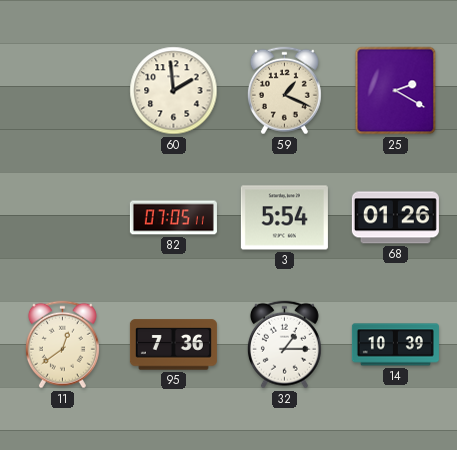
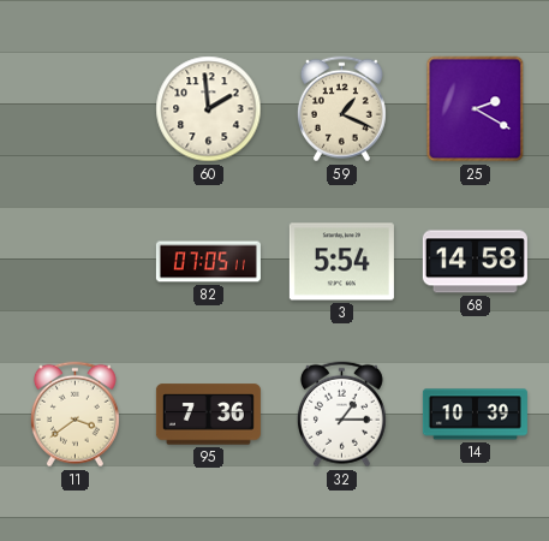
68: 01:26 -> 14:58 (475, 262)
11: 12:39 -> 3:39 (74, 415)
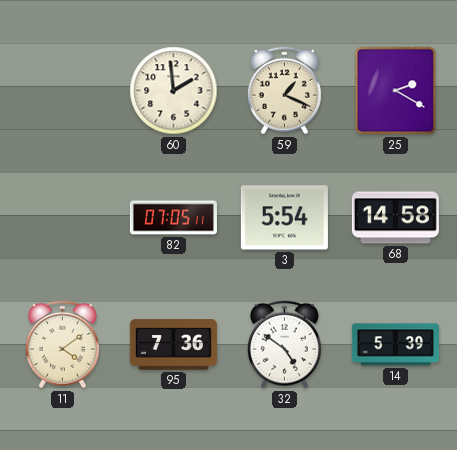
11: 3:39 -> 4:09 (62, 345)
32: 1:15 -> 4:51 (284, 345)
14: 10:39 -> 5:39 (395, 345)
